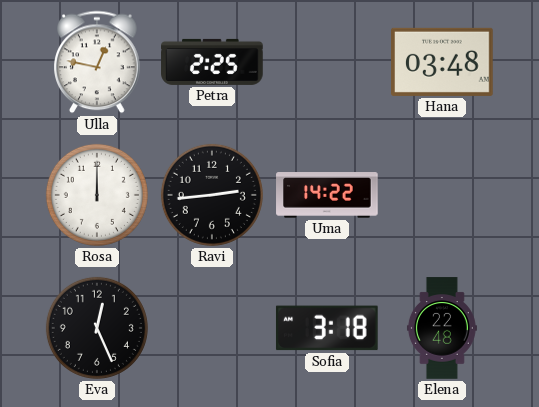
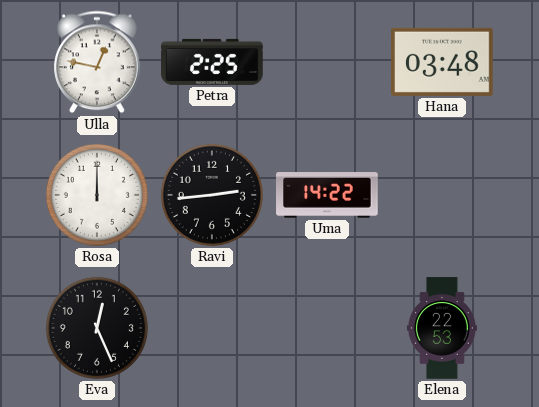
Sofia: 3:18 -> none (327, 328)
Elena: 22:48 -> 22:53 (442, 328)
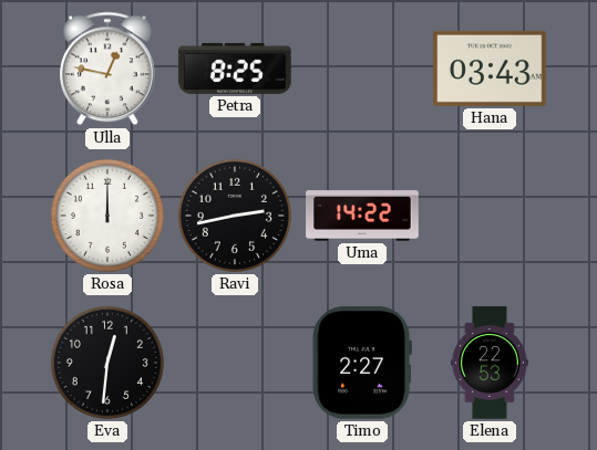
Petra: 2:25 -> 8:25 (235, 69)
Hana: 03:48 -> 03:43 (490, 69)
Ravi: 2:44 -> 2:43 (235, 216)
Eva: 12:26 -> 12:31 (107, 363)
Timo: none -> 2:27 (362, 364)
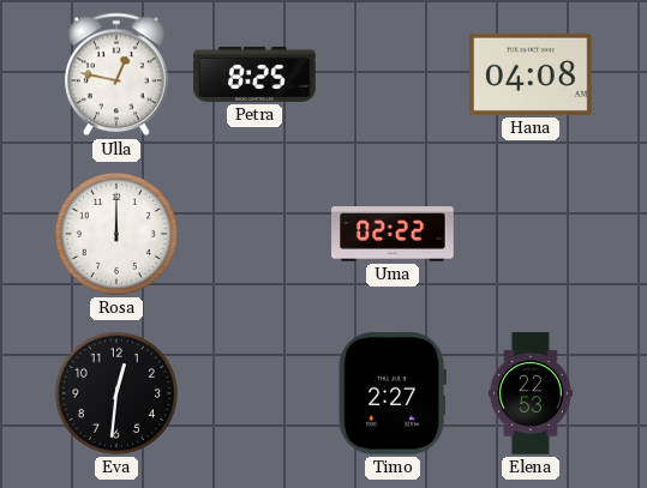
Hana: 03:43 -> 04:08 (531, 74)
Ravi: 2:43 -> none (235, 216)
Uma: 14:22 -> 02:22 (393, 235)
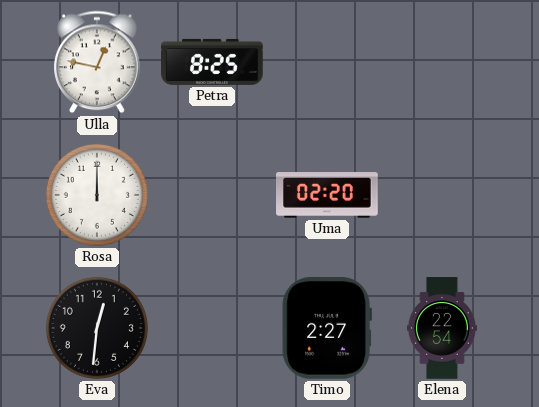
Hana: 04:08 -> none (531, 74)
Uma: 02:22 -> 02:20 (327, 196)
Elena: 22:53 -> 22:54 (442, 328)
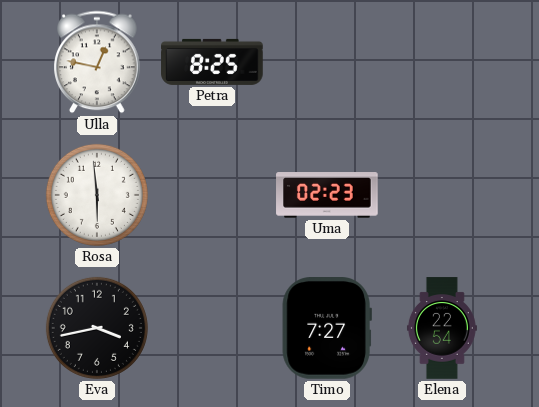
Rosa: 12:00 -> 5:59 (97, 195)
Uma: 02:20 -> 02:23 (327, 196)
Eva: 12:31 -> 3:43 (97, 328)
Timo: 2:27 -> 7:27 (327, 329)
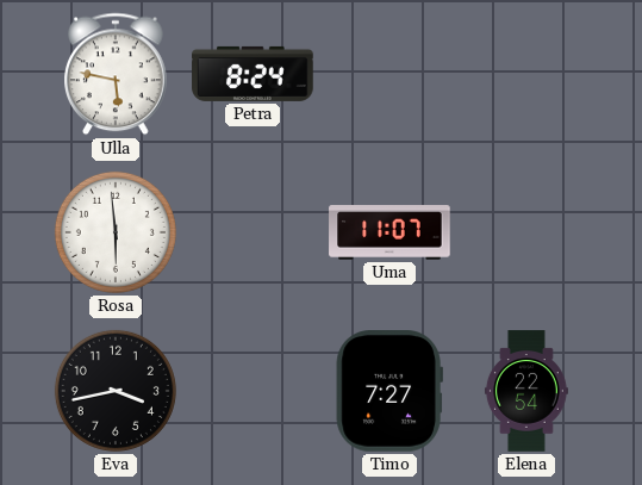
Ulla: 12:47 -> 5:47 (116, 74)
Petra: 8:25 -> 8:24 (253, 74)
Uma: 02:23 -> 11:07 (389, 234)
